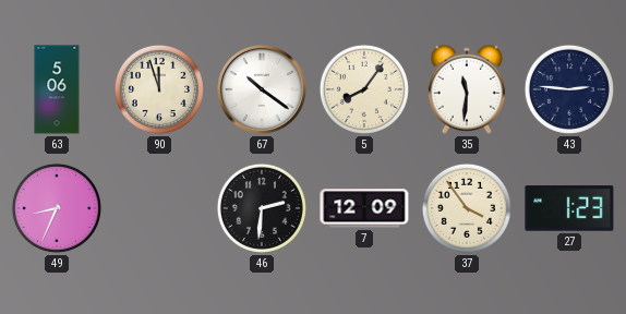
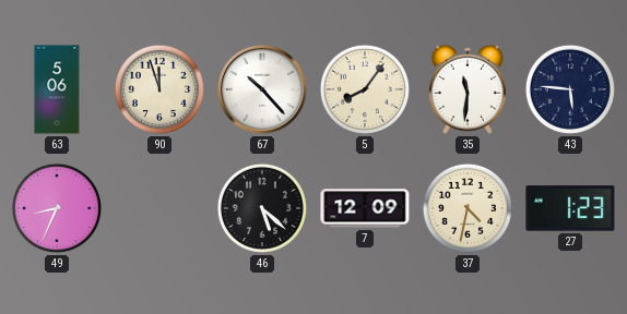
67: 10:21 -> 10:23 (262, 89)
43: 2:46 -> 5:46 (570, 89)
46: 2:31 -> 5:22 (262, 208)
37: 3:54 -> 4:32 (468, 208)
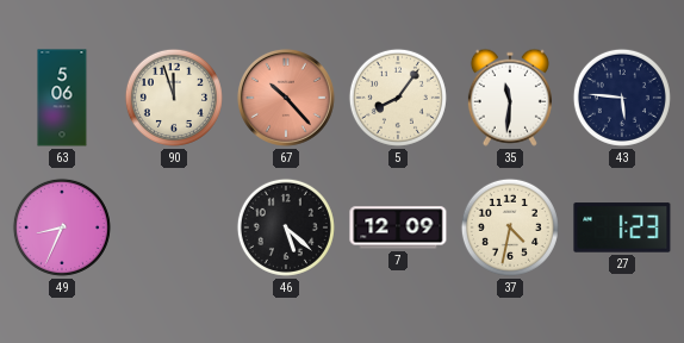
67 dial: white -> salmon (286, 98)
